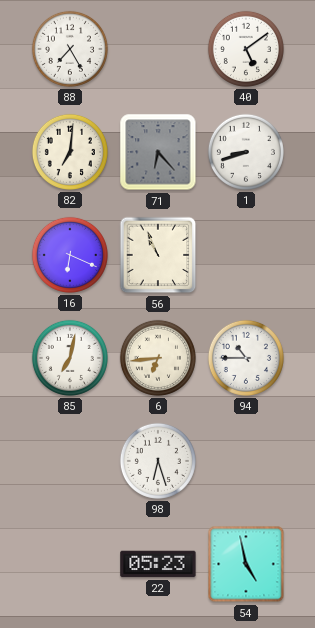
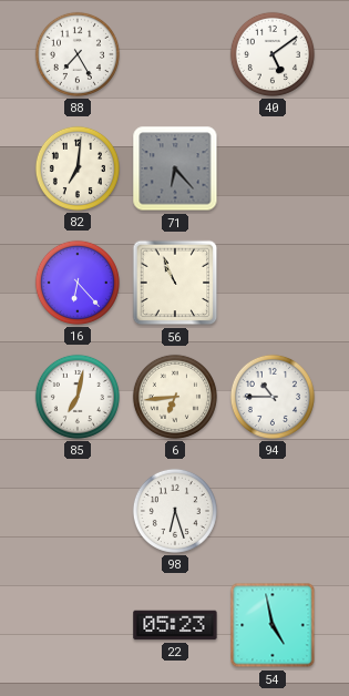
1: 8:42 -> none (246, 152)
16: 6:19 -> 6:23 (78, 283)
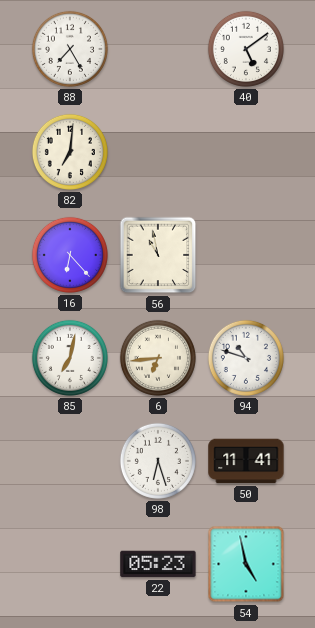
71: 6:23 -> none (175, 168)
56: 10:56 -> 10:58 (158, 255)
94: 10:45 -> 10:48 (246, 358)
50: none -> 11:41 (246, 461)
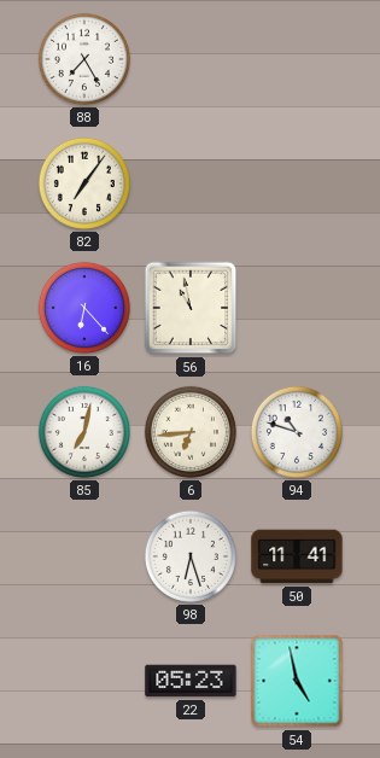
40: 5:09 -> none (246, 49)
82: 7:01 -> 7:06 (84, 183)
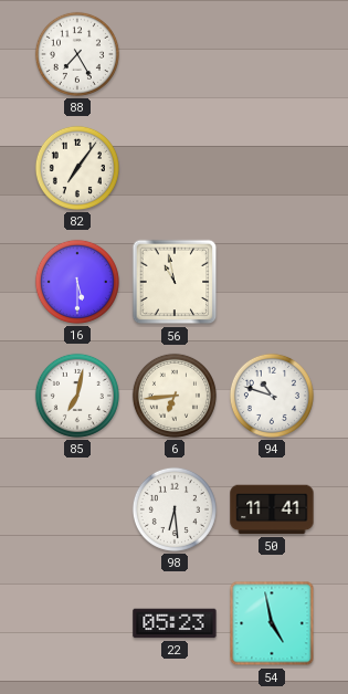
16: 6:23 -> 5:30 (77, 282)
98: 6:27 -> 6:29 (175, 509)
